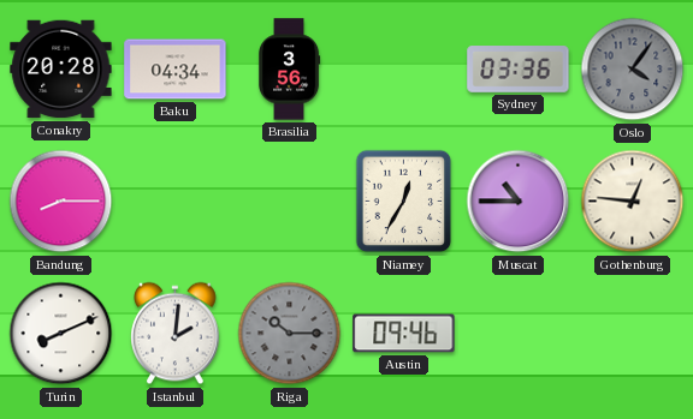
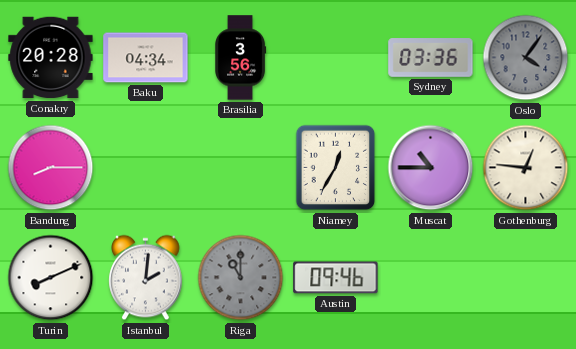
Riga: 10:15 -> 11:00 (241, 278)
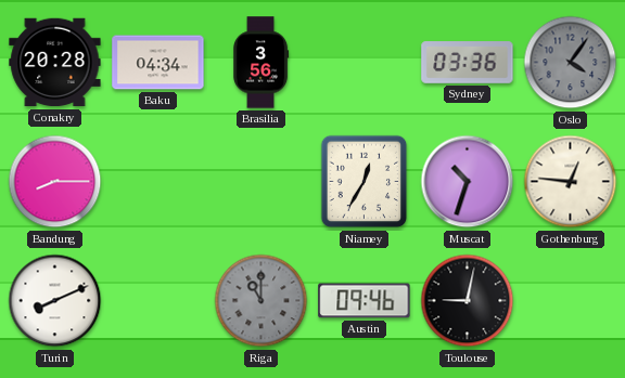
Muscat: 10:45 -> 10:33 (468, 182)
Istanbul: 2:01 -> none (146, 278)
Toulouse: none -> 9:02 (468, 301)
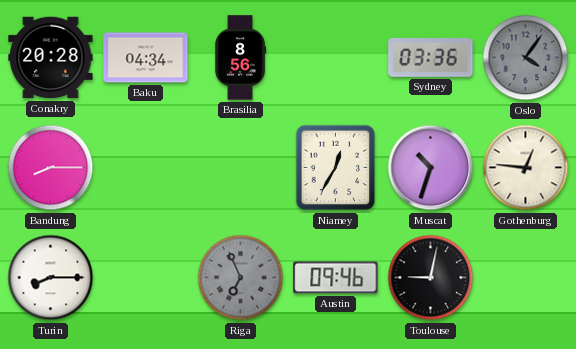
Brasilia: 3:56 -> 8:56 (241, 58)
Turin: 8:11 -> 8:15 (51, 278)
Riga: 11:00 -> 6:56 (241, 278)
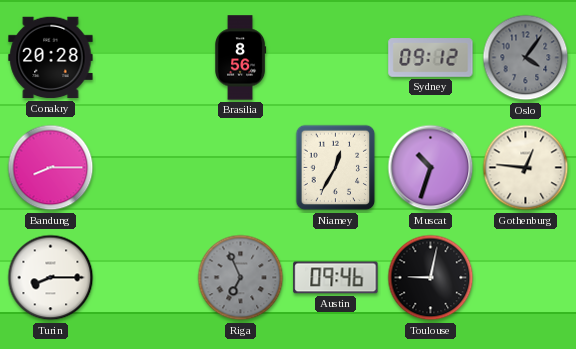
Baku: 04:34 -> none (146, 58)
Sydney: 03:36 -> 09:12 (431, 58)
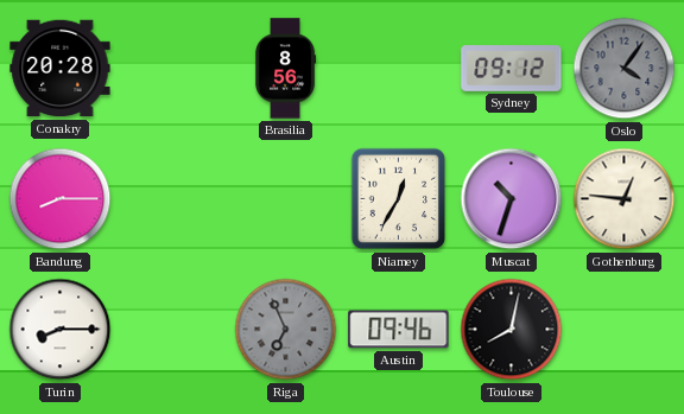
Toulouse: 9:02 -> 8:02 (512, 330)
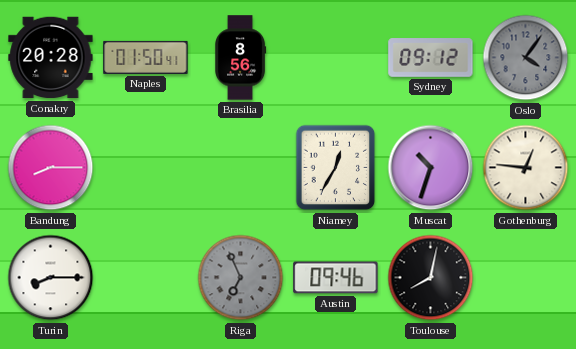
Naples: none -> 01:50 (146, 57)
